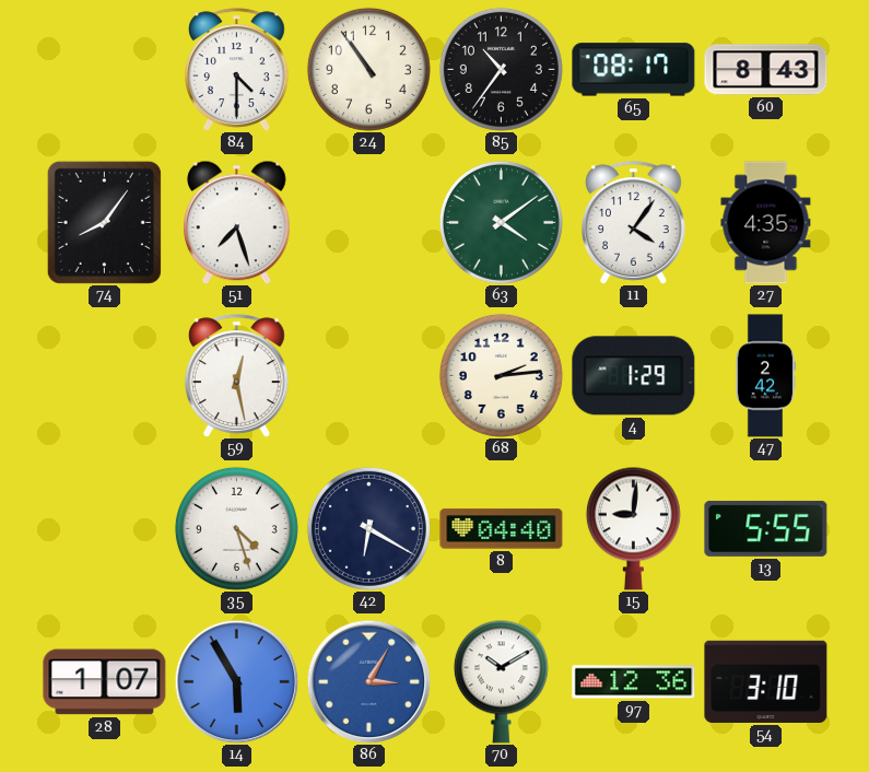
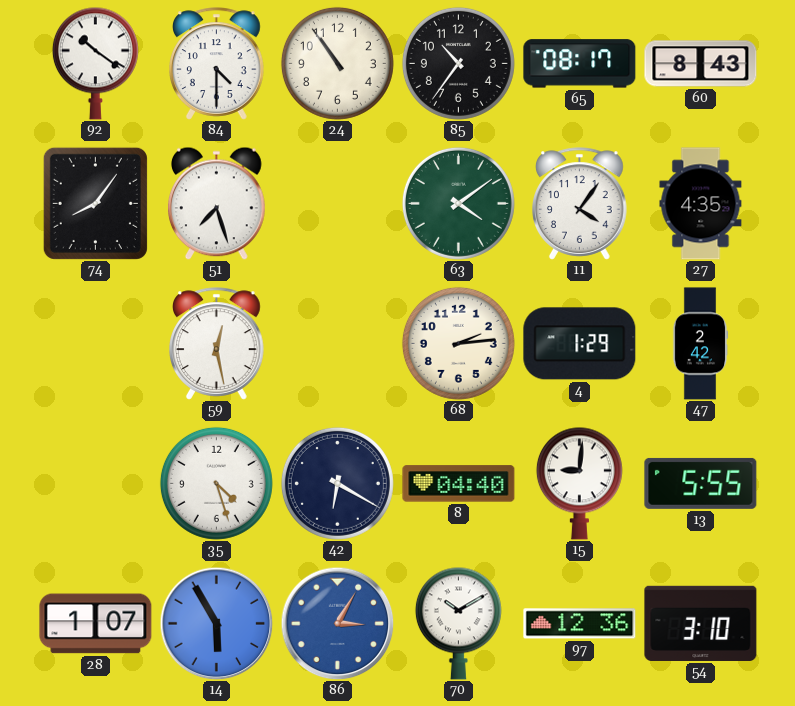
92: none -> 10:21 (95, 63)
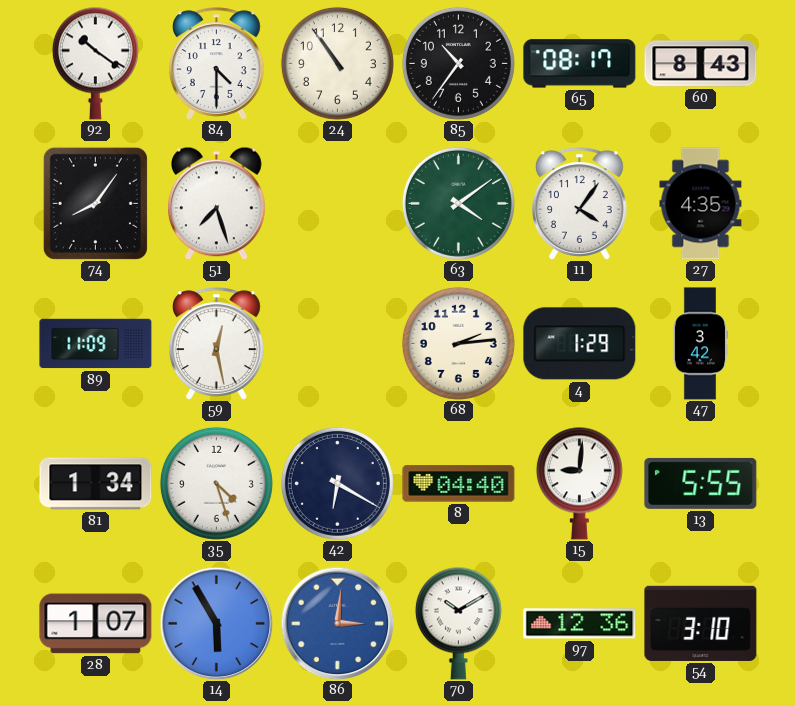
89: none -> 11:09 (96, 344)
47: 2:42 -> 3:42 (700, 344)
81: none -> 1:34 (96, 484)
86: 3:05 -> 3:01 (337, 623)
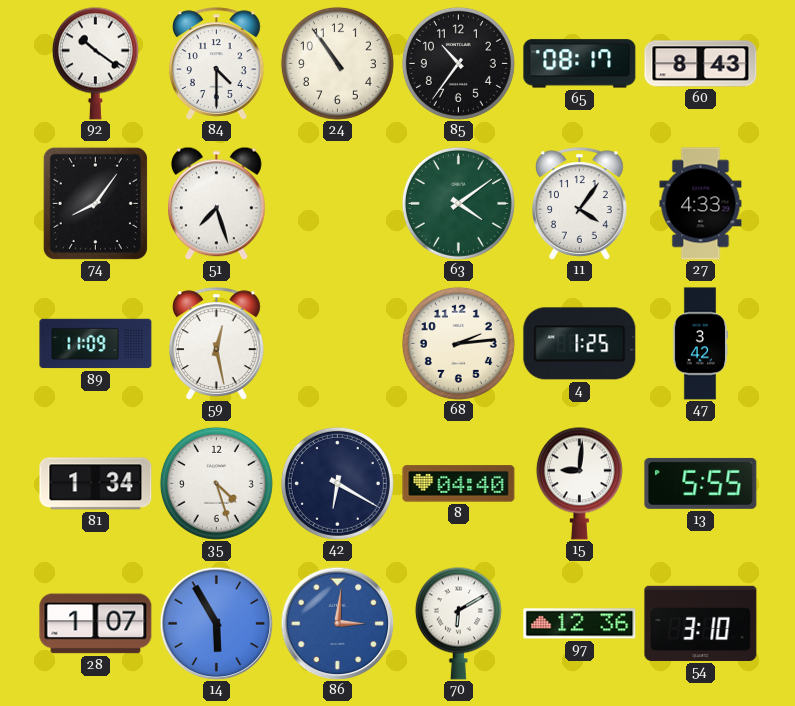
27: 4:35 -> 4:33 (701, 204)
4: 1:29 -> 1:25 (580, 344)
70: 10:10 -> 6:10 (458, 623)
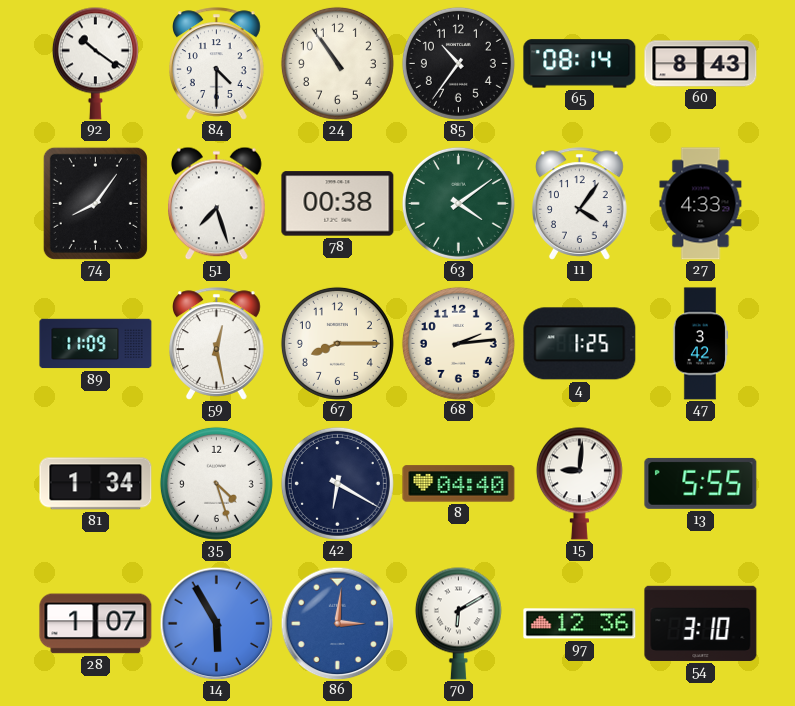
65: 08:17 -> 08:14 (580, 64)
78: none -> 00:38 (338, 204)
67: none -> 8:15 (337, 343)
